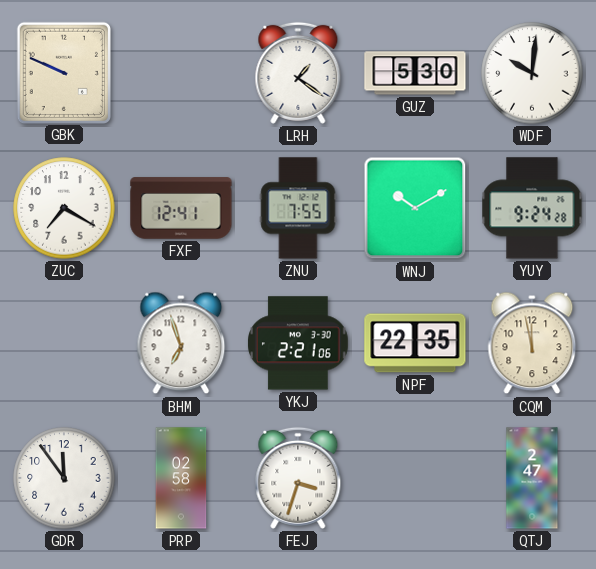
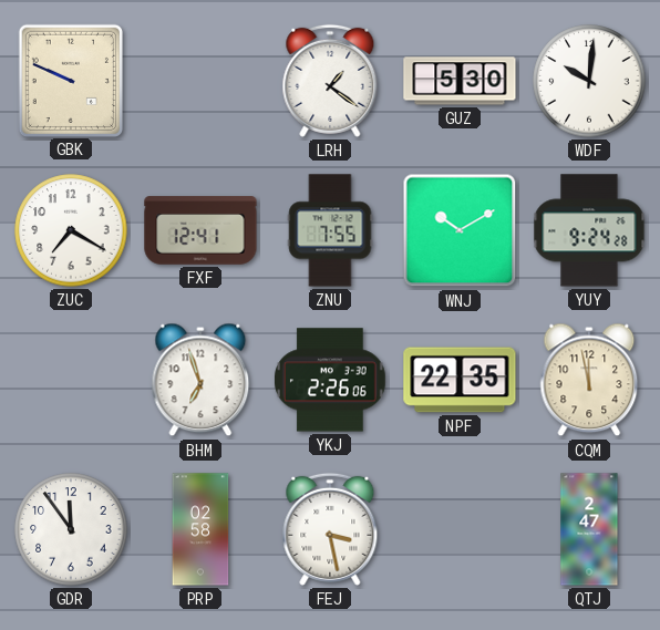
YKJ: 2:21 -> 2:26 (331, 380)
FEJ: 3:33 -> 3:28 (330, 529)
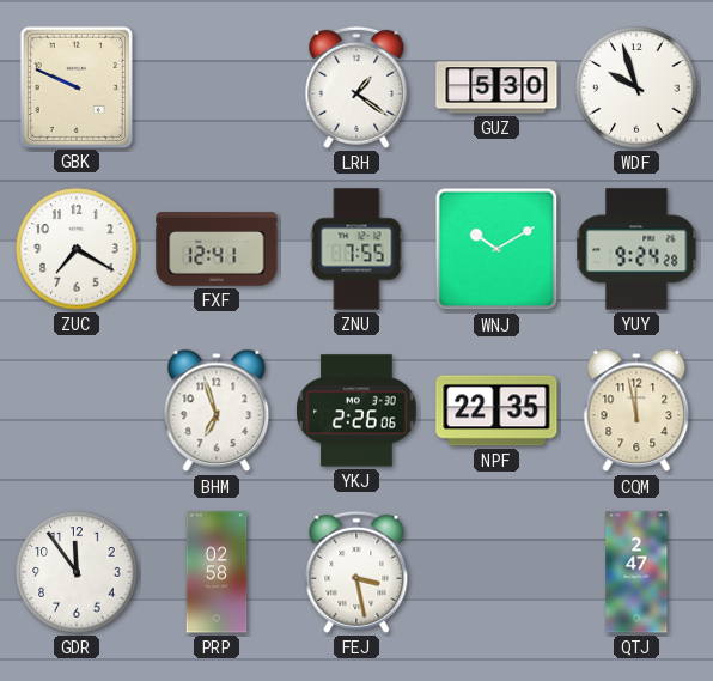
WDF: 10:01 -> 9:57 (636, 87)
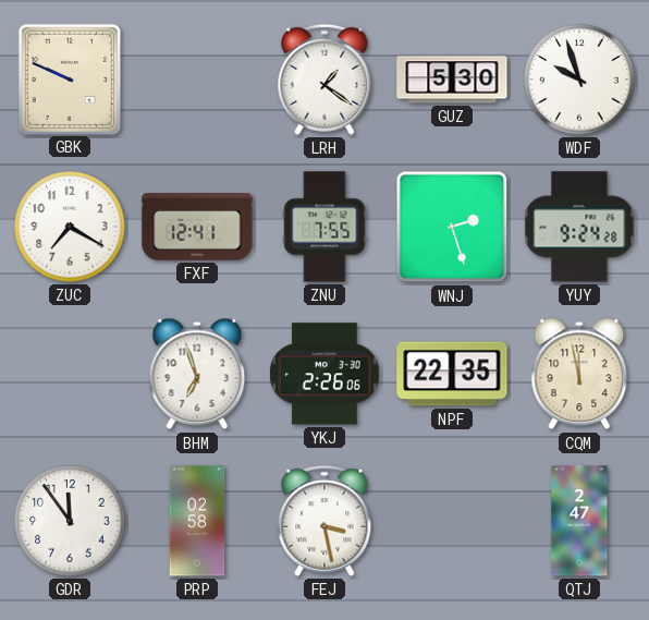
WNJ: 10:10 -> 2:27 (452, 227)
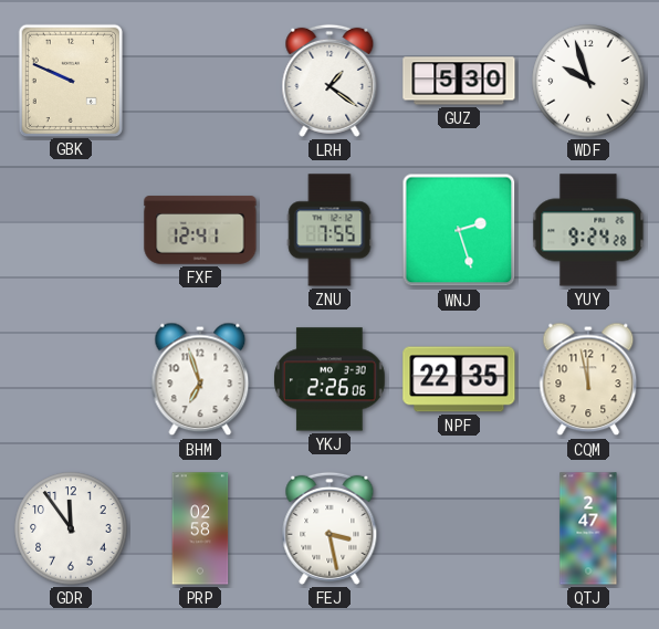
ZUC: 7:20 -> none (70, 227)
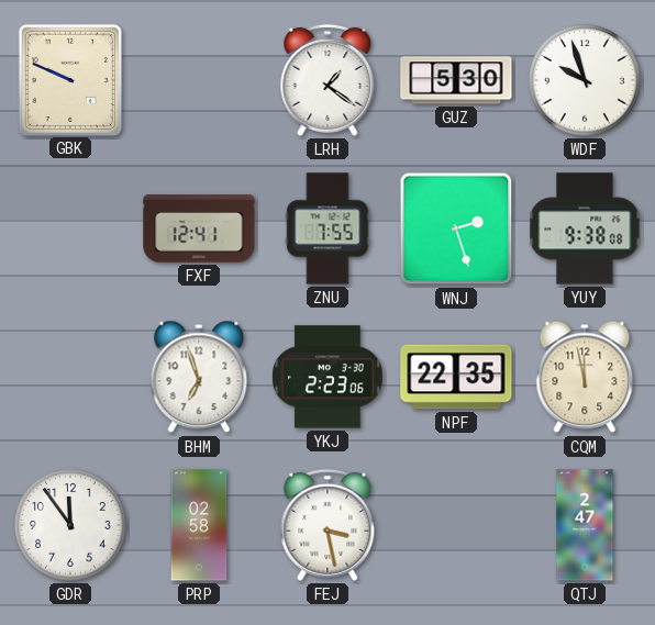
YUY: 9:24 -> 9:38 (585, 228)
YKJ: 2:26 -> 2:23 (329, 377)
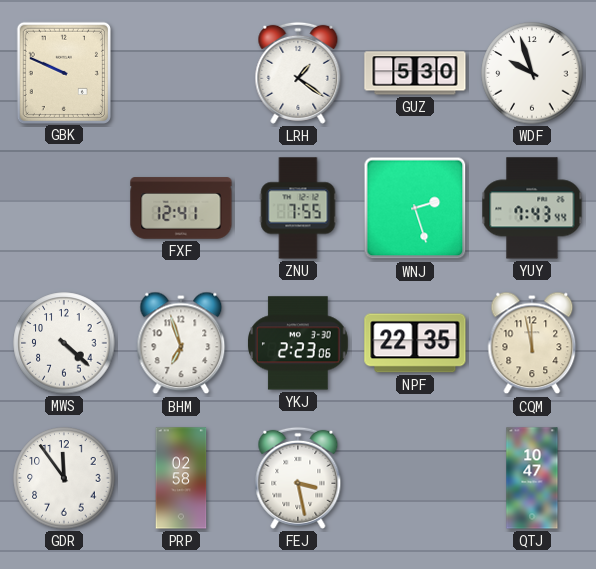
YUY: 9:38 -> 7:43 (532, 208)
MWS: none -> 4:22 (64, 343)
QTJ: 2:47 -> 10:47 (532, 478)
